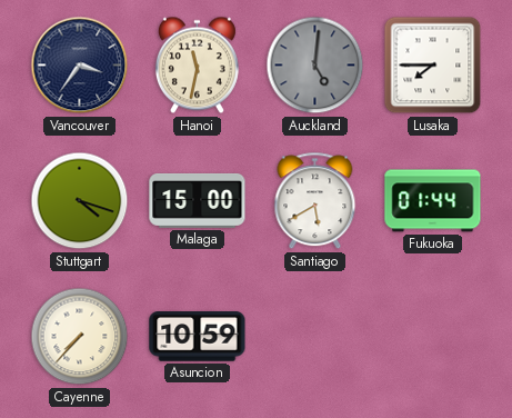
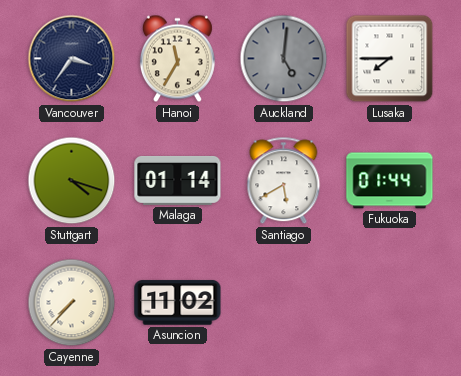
Hanoi: 11:32 -> 11:35 (177, 59)
Malaga: 15:00 -> 01:14 (178, 181)
Asuncion: 10:59 -> 11:02 (178, 303)
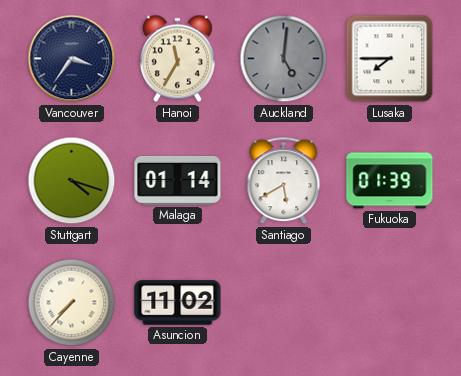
Fukuoka: 01:44 -> 01:39 (390, 181)
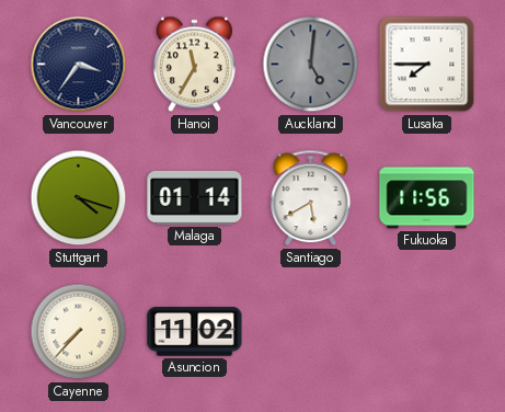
Fukuoka: 01:39 -> 11:56 (427, 198)
